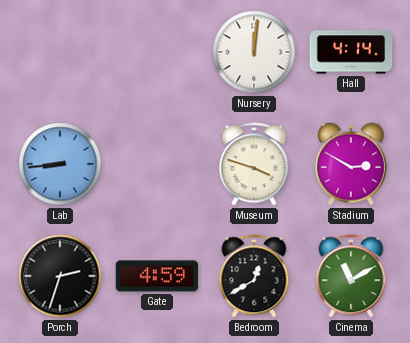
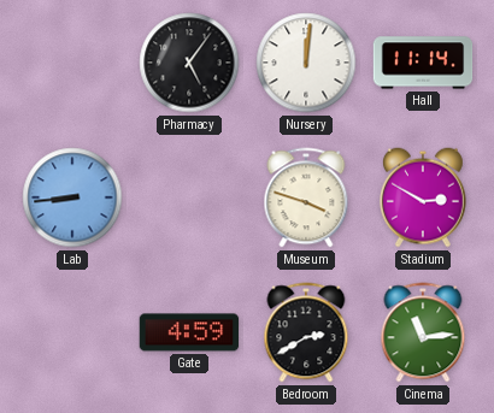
Pharmacy: none -> 5:06 (189, 63)
Hall: 4:14 -> 11:14 (423, 63)
Porch: 2:33 -> none (60, 276)
Bedroom: 12:40 -> 2:40 (306, 332)
Cinema: 11:10 -> 11:14 (423, 332)
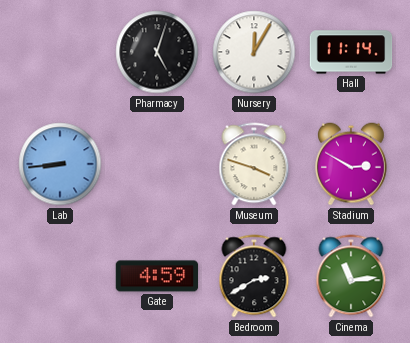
Pharmacy: 5:06 -> 5:03 (157, 52)
Nursery: 12:01 -> 12:05 (254, 52)
